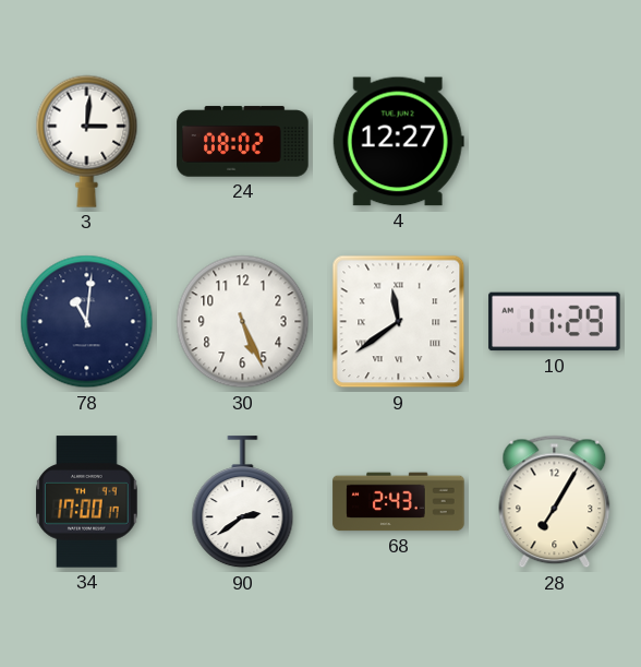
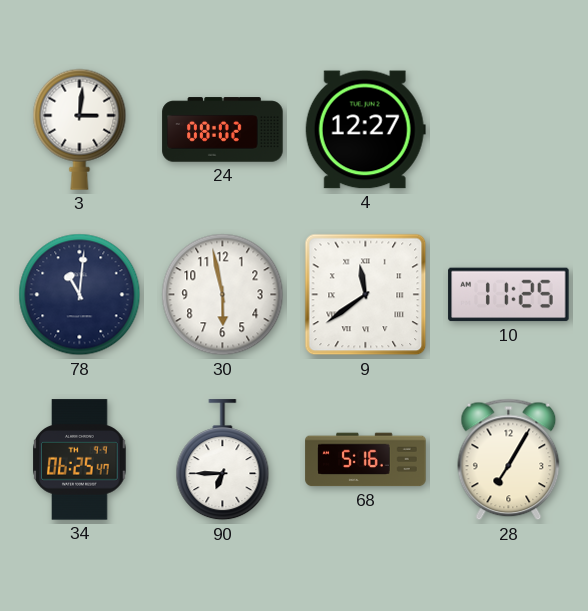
30: 5:26 -> 5:58 (223, 295)
10: 11:29 -> 11:25 (509, 295)
34: 17:00 -> 06:25 (80, 460)
90: 2:39 -> 6:45 (223, 460)
68: 2:43 -> 5:16 (366, 460)
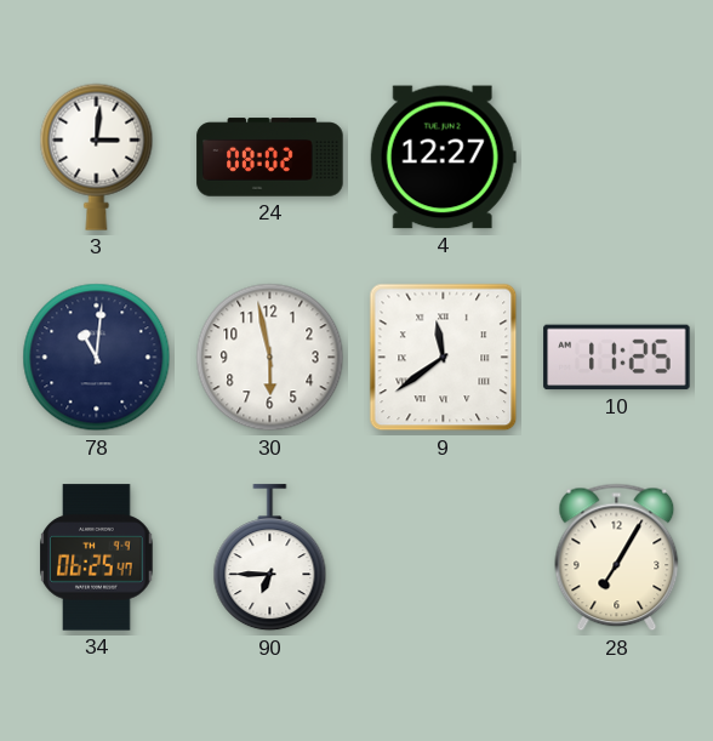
68: 5:16 -> none (366, 460)
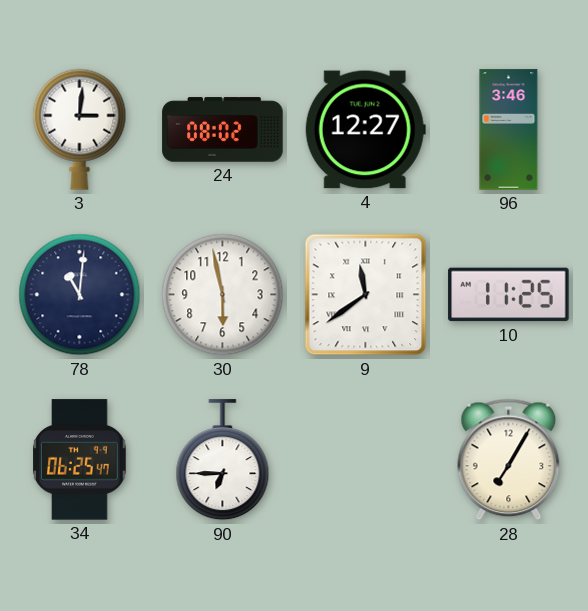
96: none -> 3:46 (509, 130)
